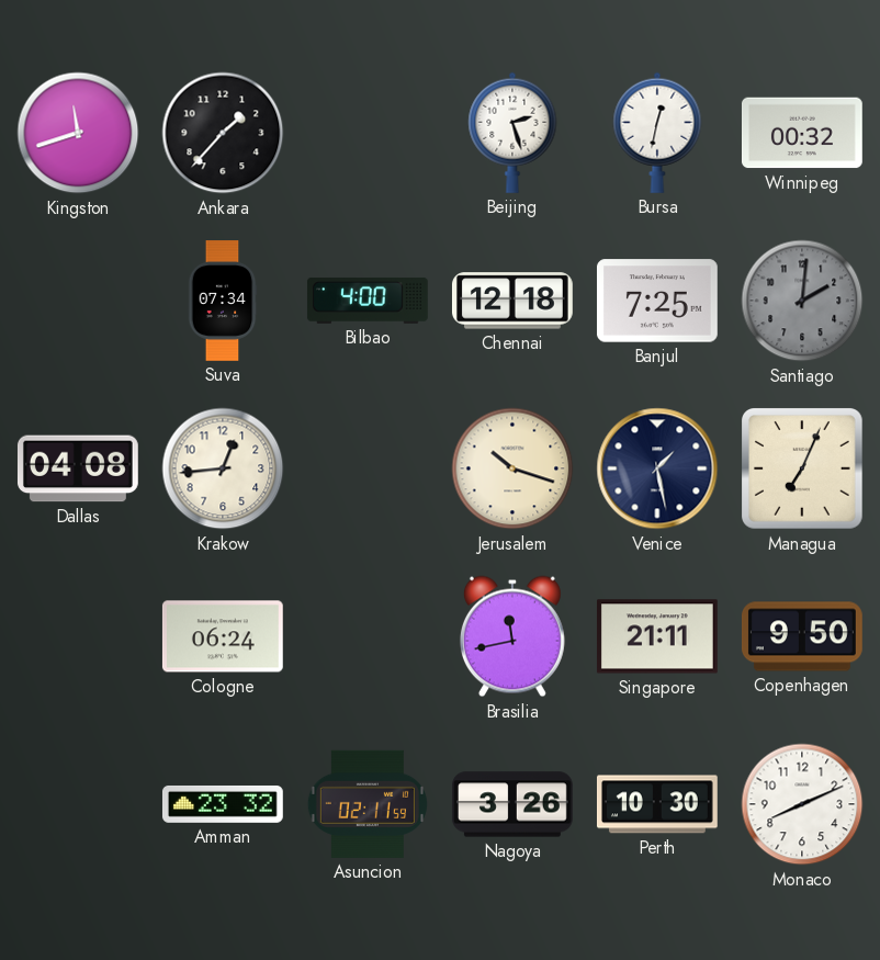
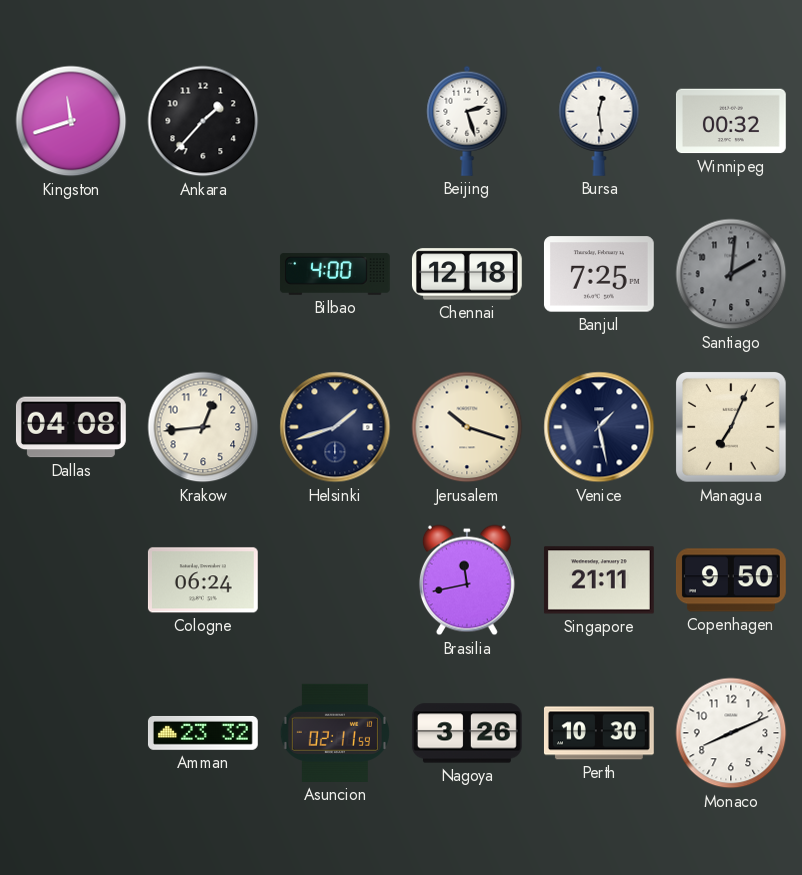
Bursa: 12:32 -> 12:29 (599, 121)
Suva: 07:34 -> none (223, 302)
Helsinki: none -> 1:42 (335, 427)
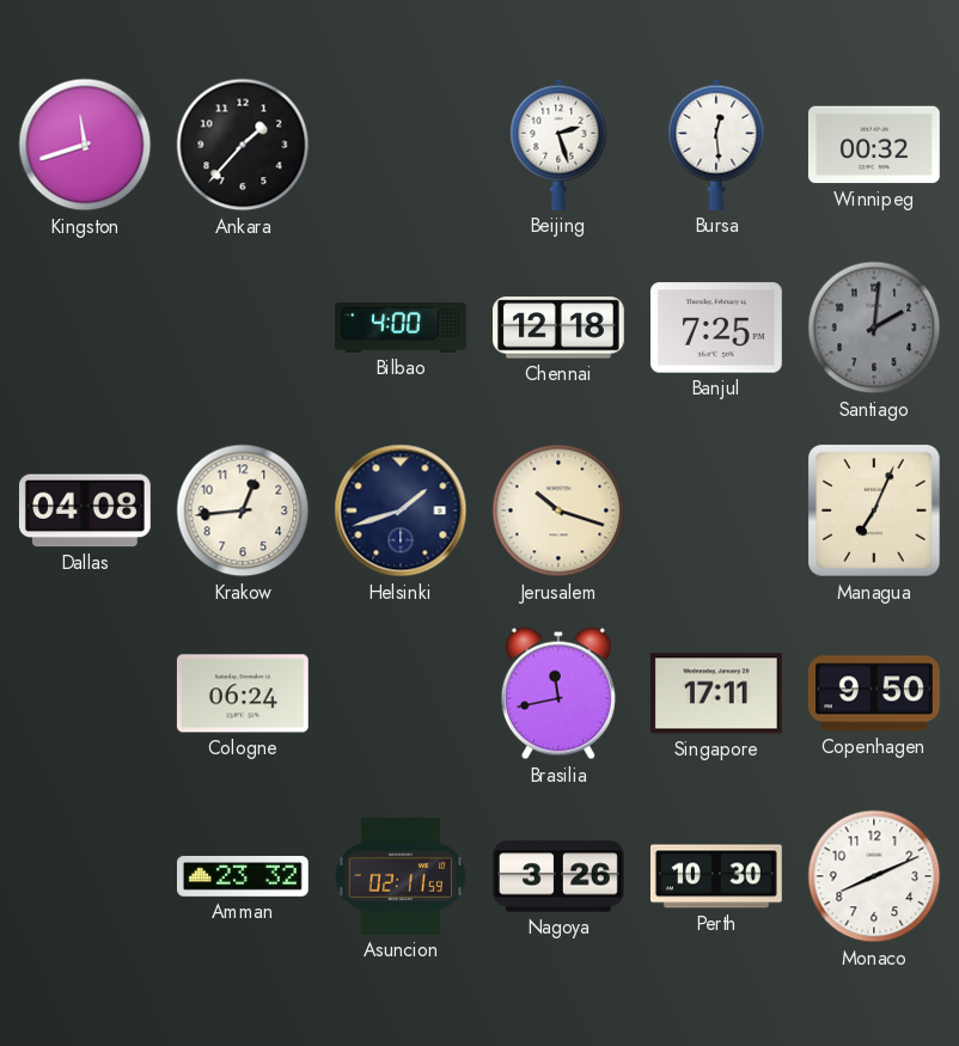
Venice: 1:28 -> none (599, 427)
Singapore: 21:11 -> 17:11 (716, 693)
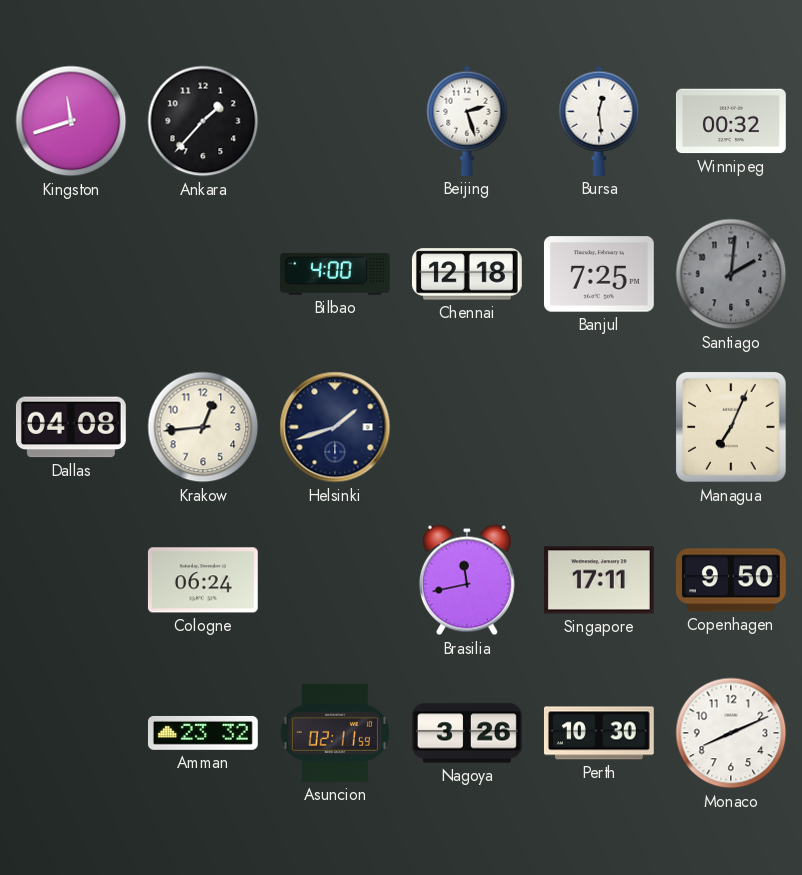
Jerusalem: 10:18 -> none (558, 510)
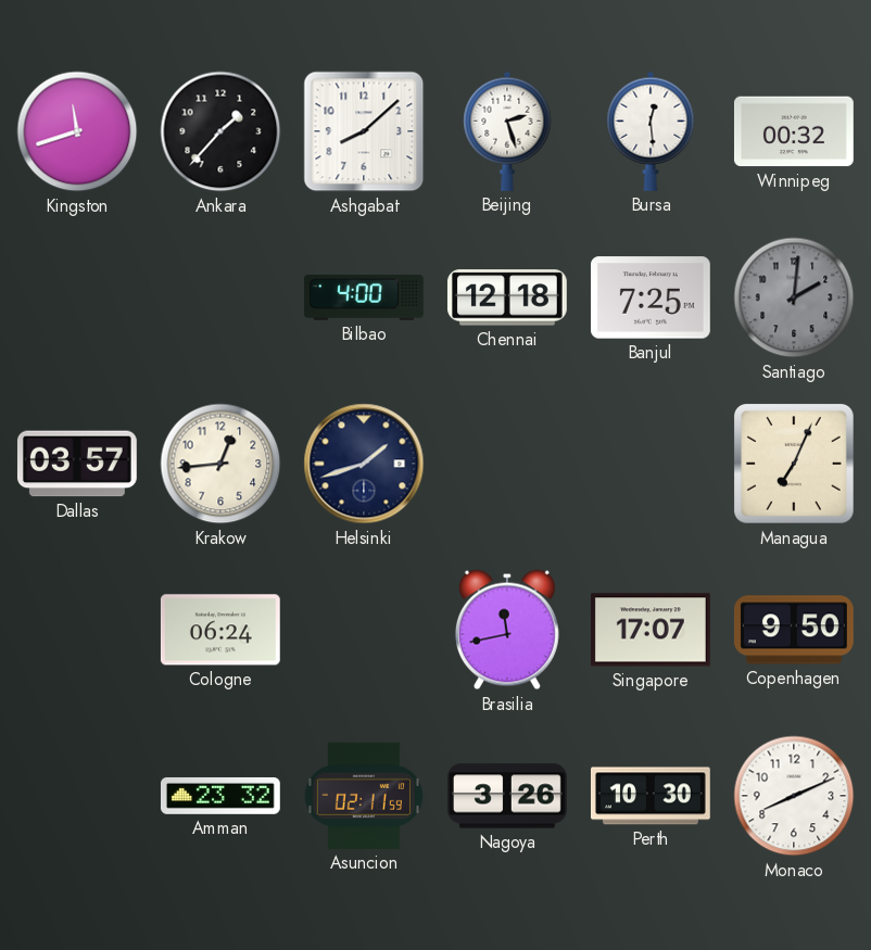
Ashgabat: none -> 8:08 (364, 131)
Dallas: 04:08 -> 03:57 (77, 464)
Singapore: 17:11 -> 17:07 (651, 630)
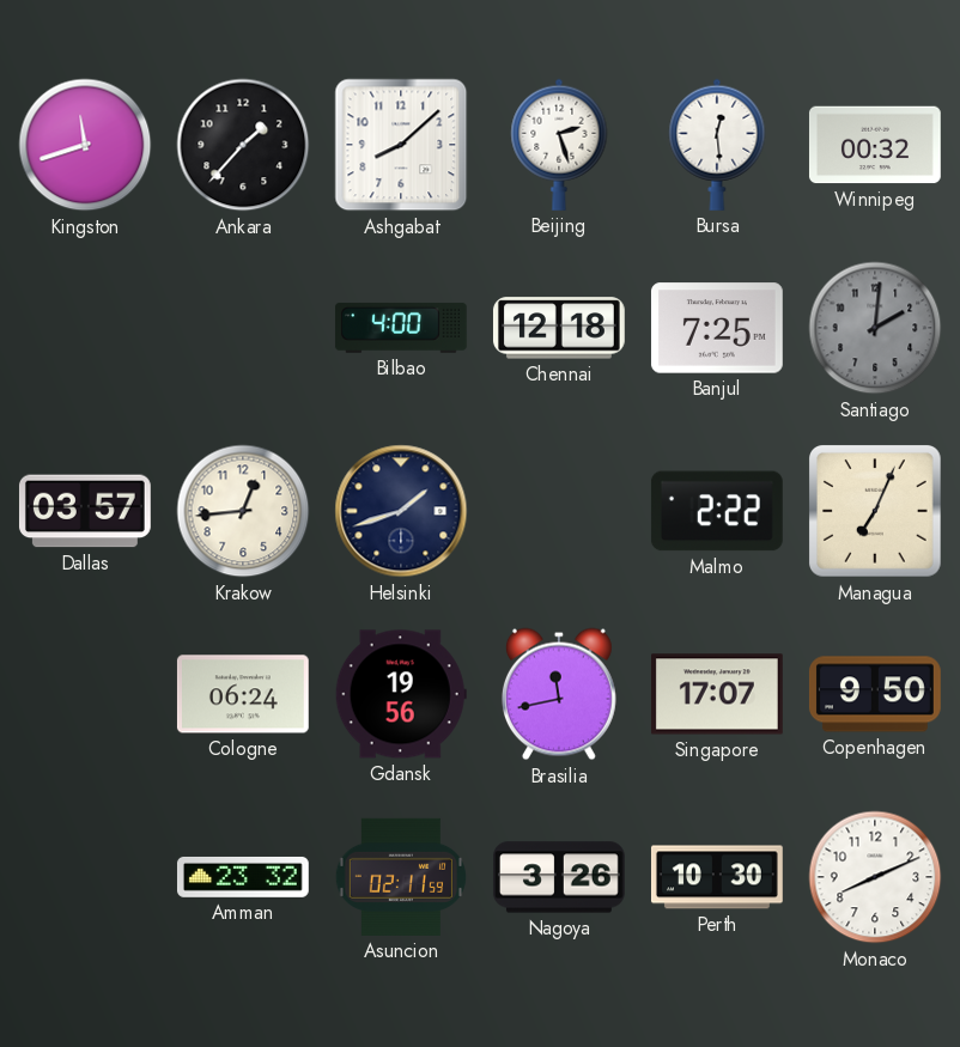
Malmo: none -> 2:22 (717, 511)
Gdansk: none -> 19:56 (401, 694)
